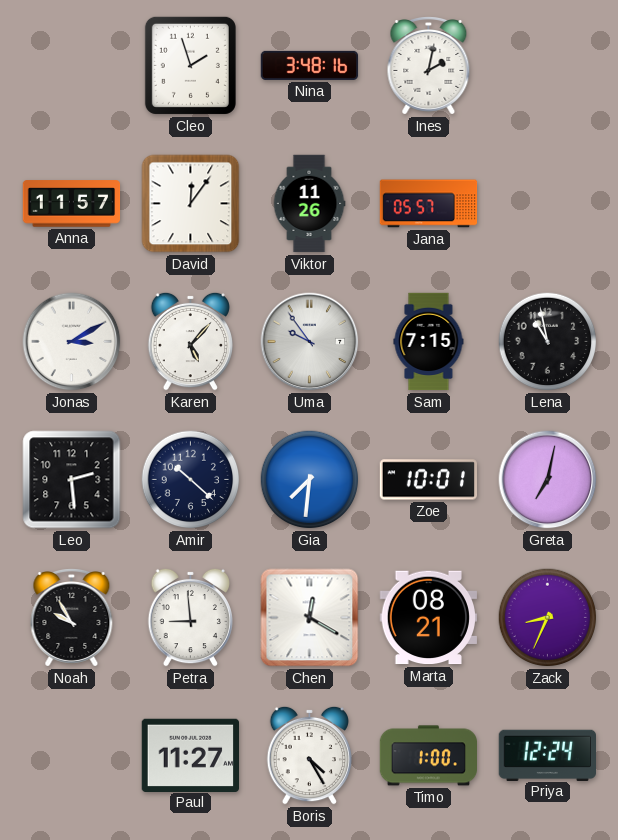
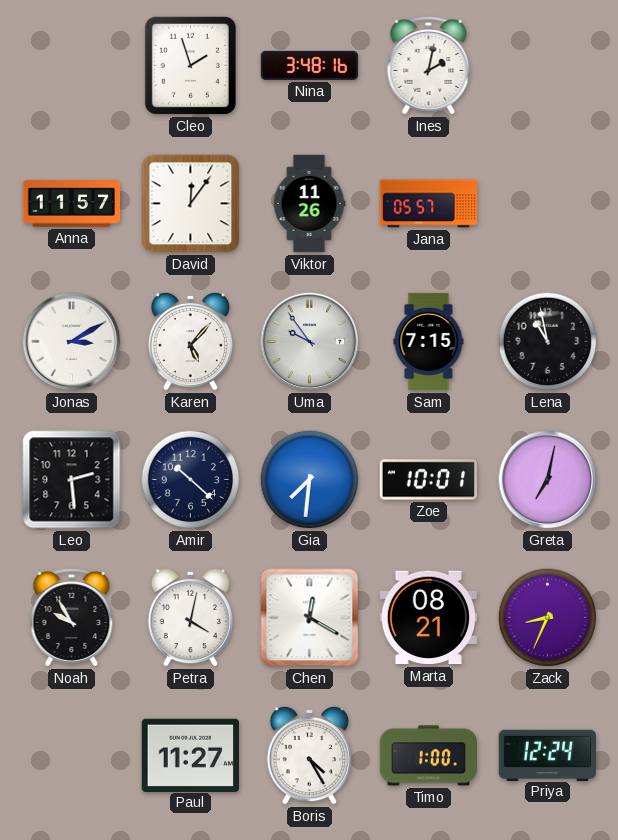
Petra: 8:59 -> 4:02 (190, 617)
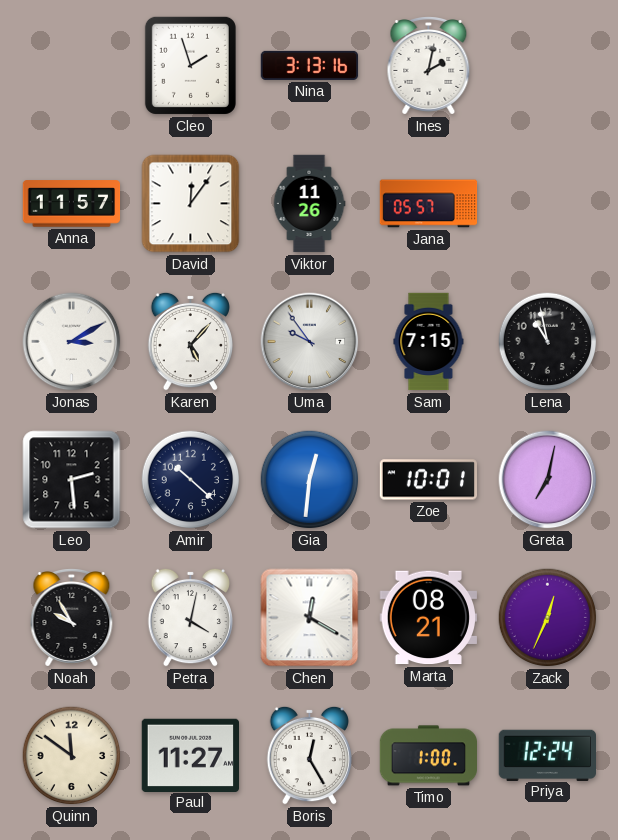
Nina: 3:48 -> 3:13 (310, 65)
Gia: 7:31 -> 12:31 (310, 480)
Zack: 8:34 -> 12:34 (548, 618)
Quinn: none -> 11:51 (72, 756)
Boris: 4:25 -> 12:25 (309, 755)
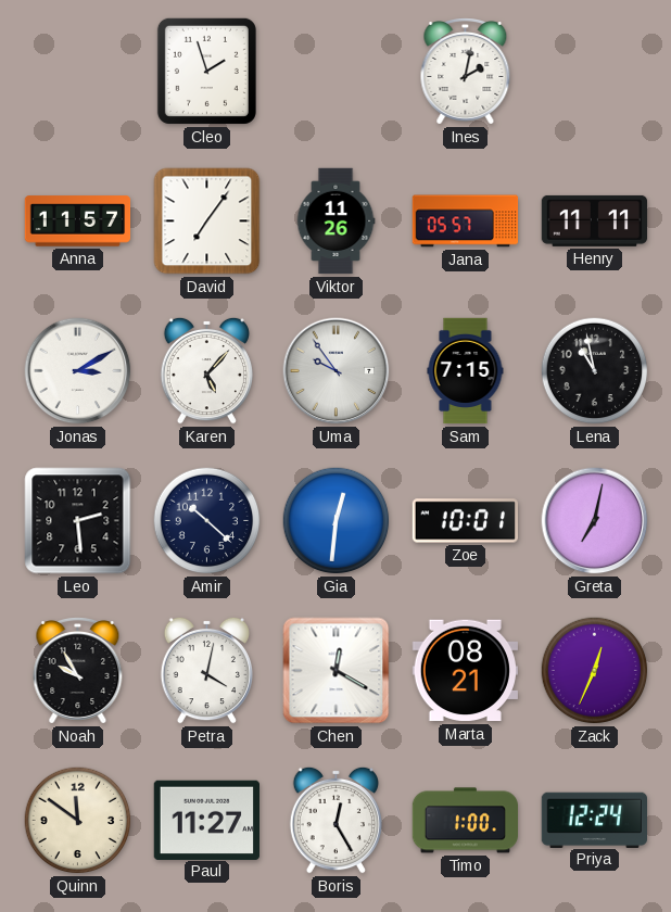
Nina: 3:13 -> none (310, 65)
David: 12:06 -> 7:06 (207, 221)
Henry: none -> 11:11 (595, 220)
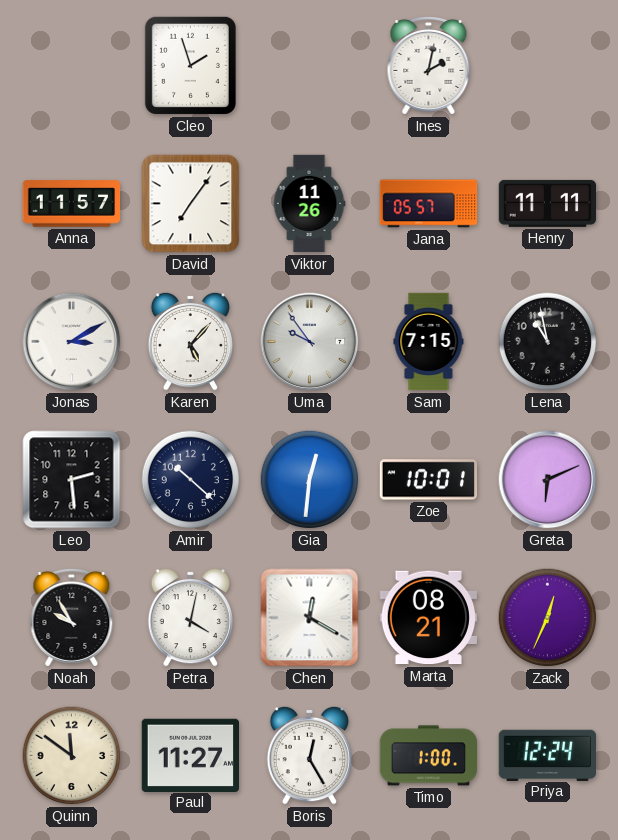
Greta: 7:02 -> 6:11 (548, 480)
